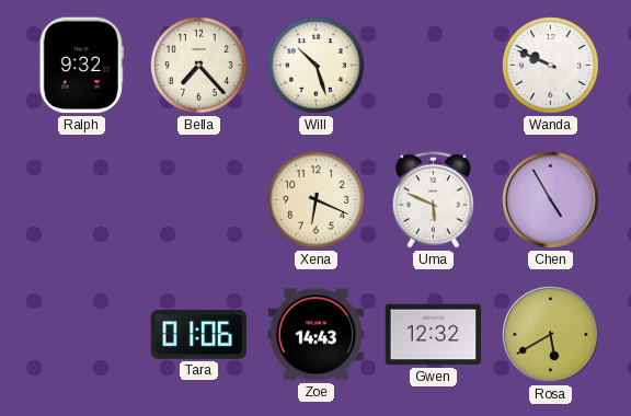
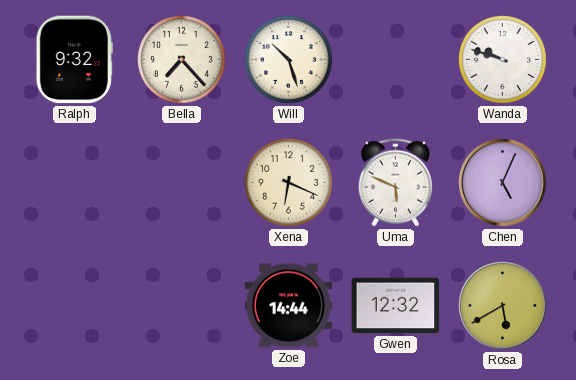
Wanda: 9:49 -> 9:48 (503, 60)
Chen: 4:55 -> 5:04 (503, 183)
Tara: 01:06 -> none (199, 334)
Zoe: 14:43 -> 14:44 (289, 306)
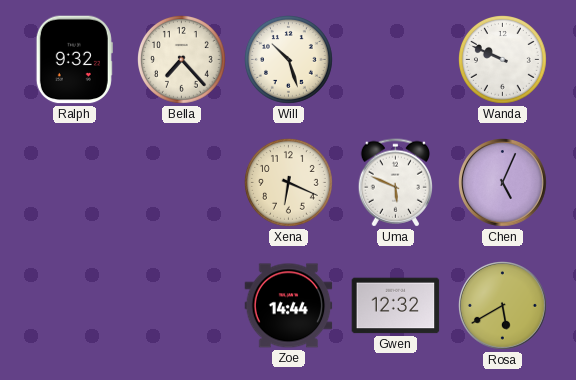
Wanda: 9:48 -> 9:49 (503, 60)
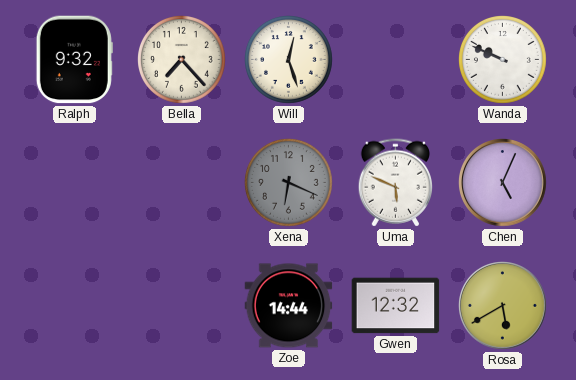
Will: 10:27 -> 12:27 (289, 60)
Xena dial: cream -> grey (289, 183)
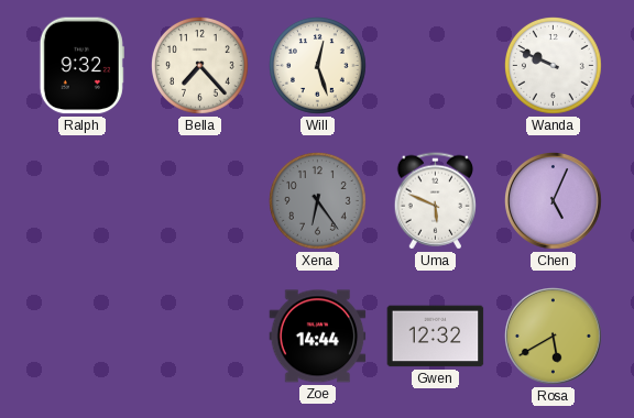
Xena: 6:19 -> 6:24 (318, 201)
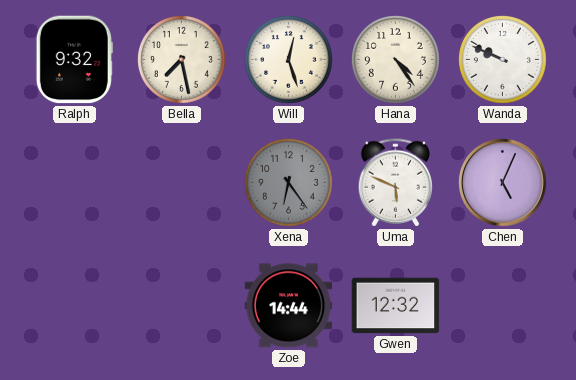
Bella: 7:23 -> 7:28 (182, 60)
Hana: none -> 4:24 (396, 60)
Rosa: 5:40 -> none (554, 337)
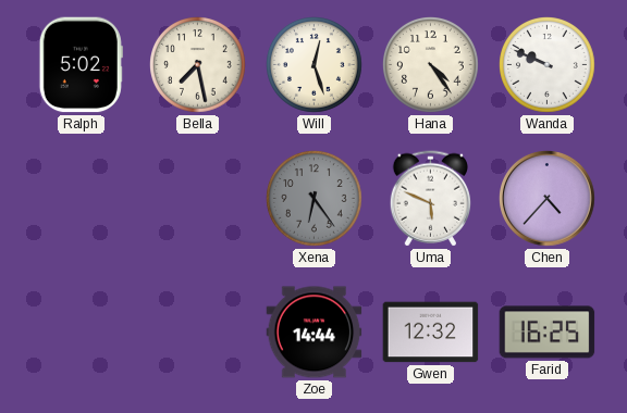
Ralph: 9:32 -> 5:02 (81, 65)
Chen: 5:04 -> 4:37 (548, 199)
Farid: none -> 16:25 (548, 333)
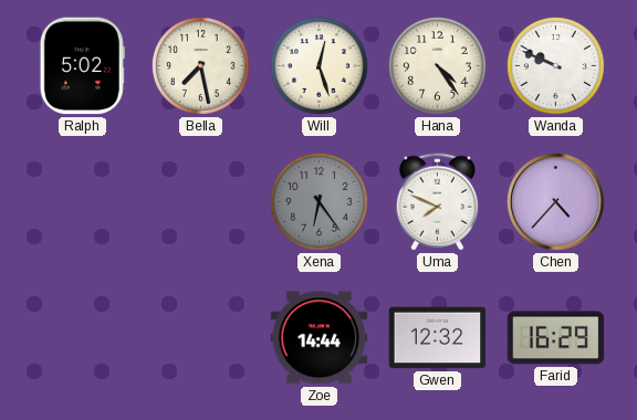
Uma: 5:49 -> 7:49 (437, 202)
Farid: 16:25 -> 16:29 (556, 338)
